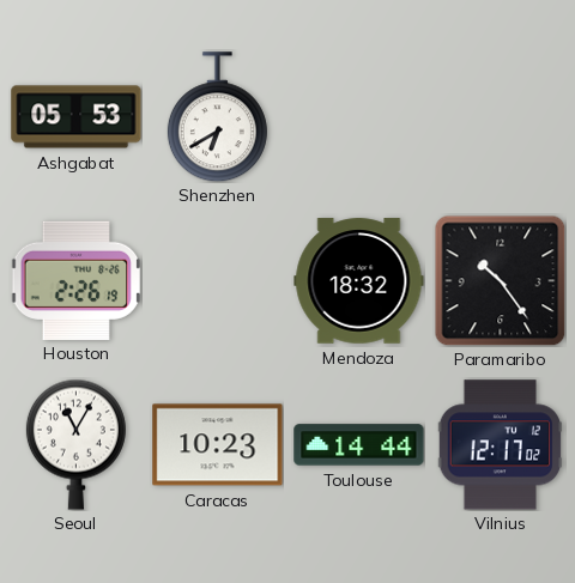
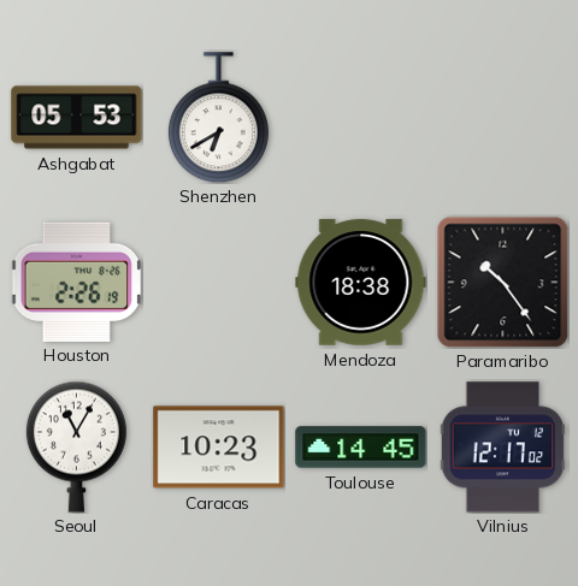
Mendoza: 18:32 -> 18:38 (361, 283)
Toulouse: 14:44 -> 14:45 (361, 448)
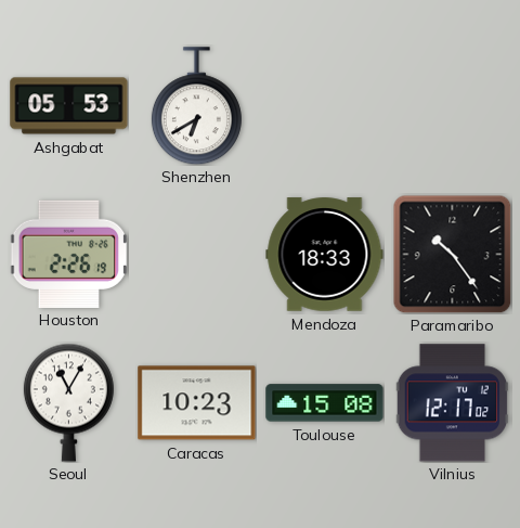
Mendoza: 18:38 -> 18:33 (325, 255)
Toulouse: 14:45 -> 15:08 (325, 403)
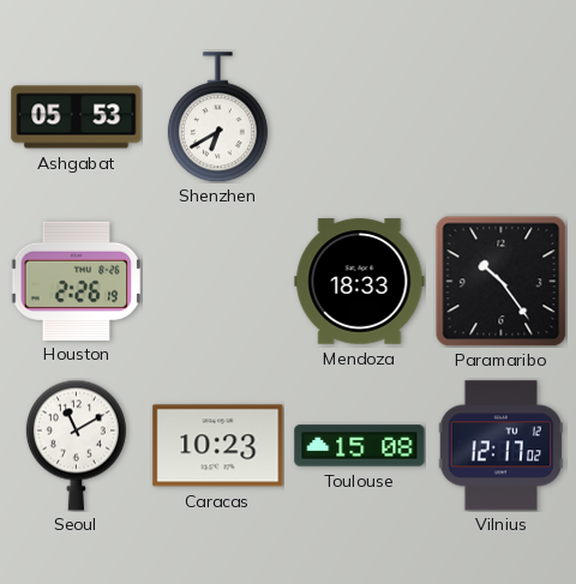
Seoul: 11:05 -> 11:10 (76, 445)
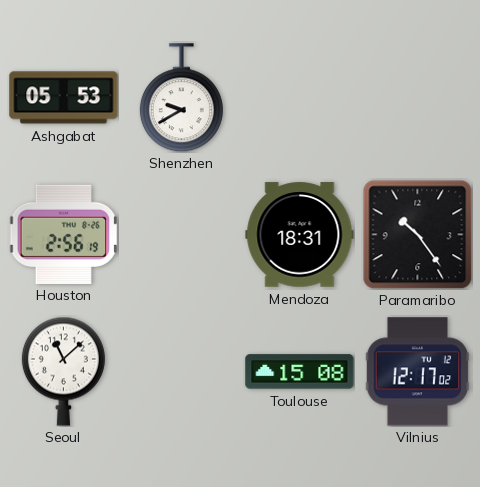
Shenzhen: 6:40 -> 9:40 (181, 98)
Houston: 2:26 -> 2:56 (63, 234)
Mendoza: 18:33 -> 18:31 (300, 235)
Seoul: 11:10 -> 11:08 (63, 371)
Caracas: 10:23 -> none (218, 446)
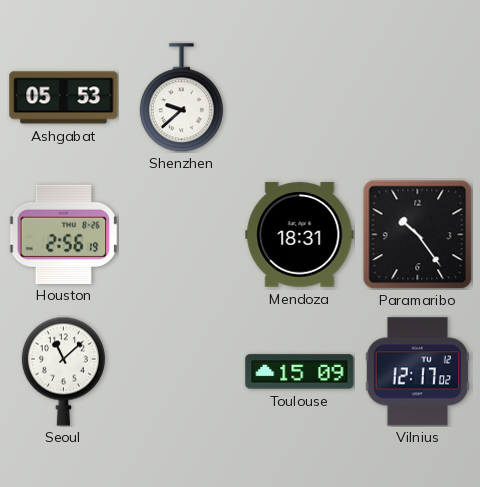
Shenzhen: 9:40 -> 9:38 (181, 98)
Toulouse: 15:08 -> 15:09 (300, 372)
